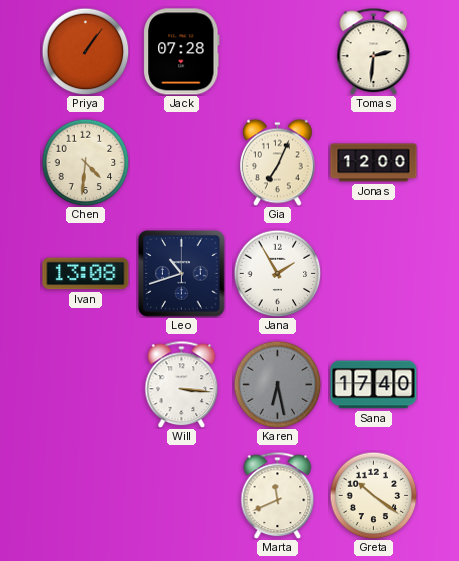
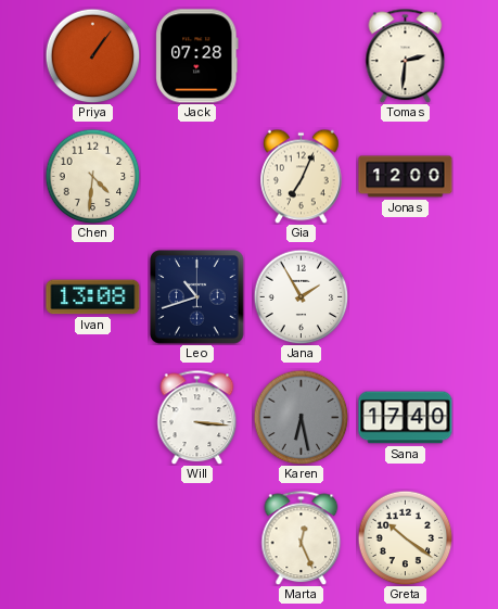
Marta: 11:41 -> 12:26 (302, 537)
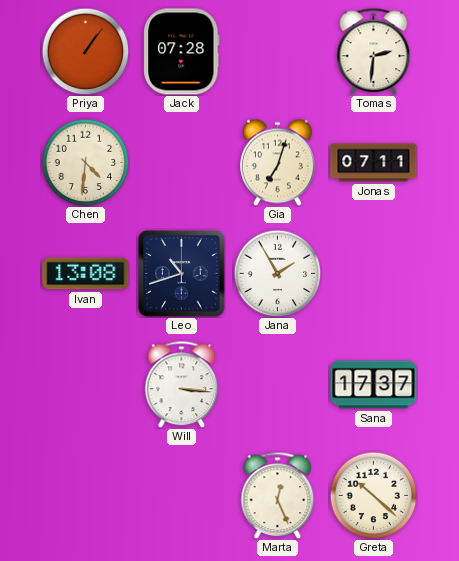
Gia: 7:04 -> 7:03 (278, 162)
Jonas: 12:00 -> 07:11 (374, 163)
Karen: 6:28 -> none (301, 417)
Sana: 17:40 -> 17:37 (374, 385)
Greta: 10:21 -> 10:22 (373, 495)
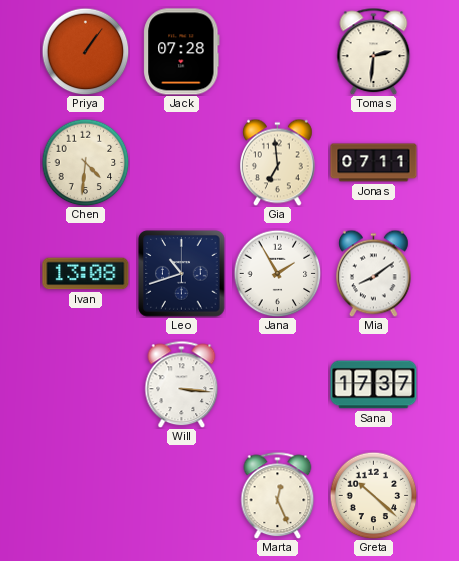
Gia: 7:03 -> 6:59 (278, 162)
Mia: none -> 8:09 (374, 273)
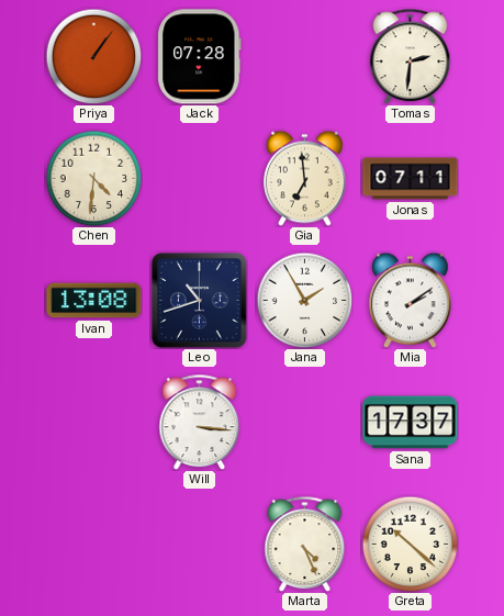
Mia: 8:09 -> 2:09 (411, 300)
Marta: 12:26 -> 4:26 (305, 544)
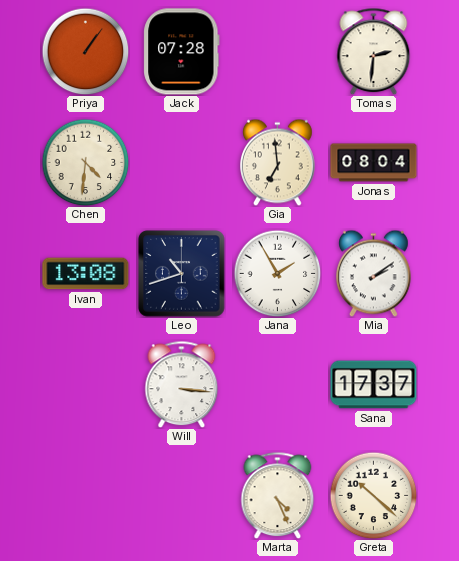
Jonas: 07:11 -> 08:04 (374, 163)
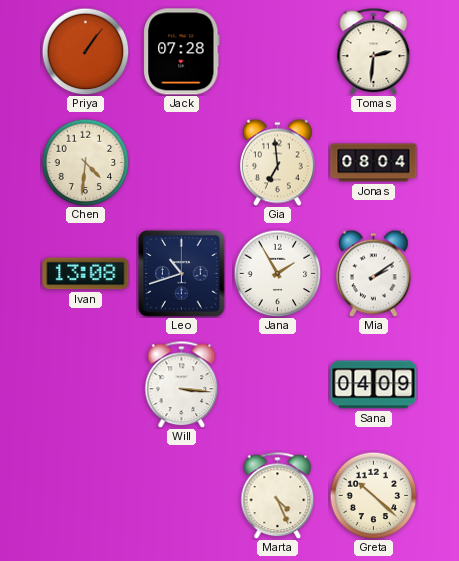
Sana: 17:37 -> 04:09 (374, 385)
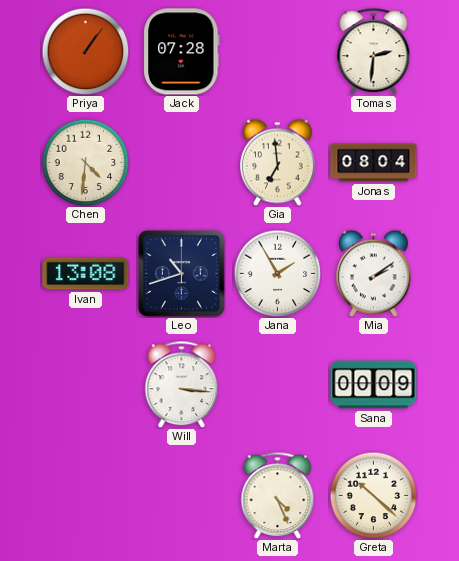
Sana: 04:09 -> 00:09 (374, 385)
